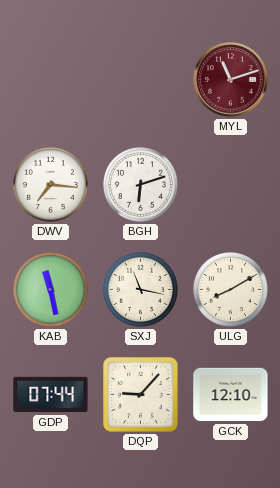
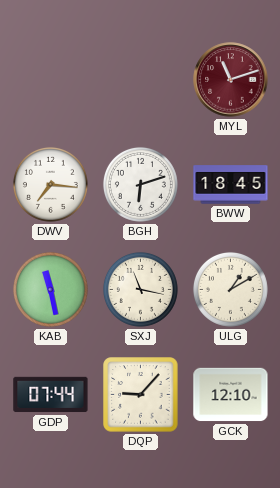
BWW: none -> 18:45 (231, 185)
ULG: 8:10 -> 1:10 (230, 289)
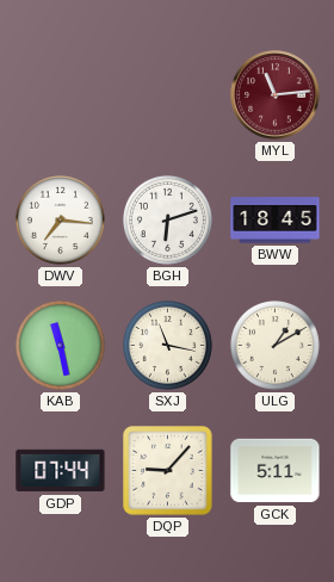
MYL: 11:12 -> 11:14 (276, 95)
GCK: 12:10 -> 5:11 (276, 471)
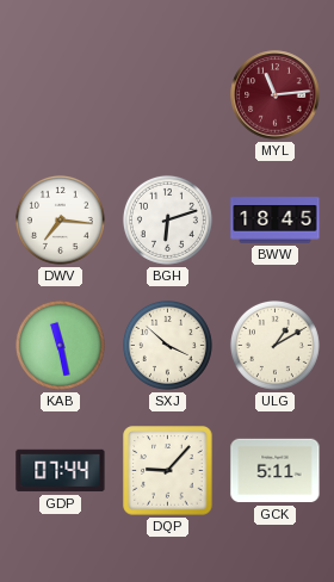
SXJ: 11:17 -> 3:52 (167, 345)
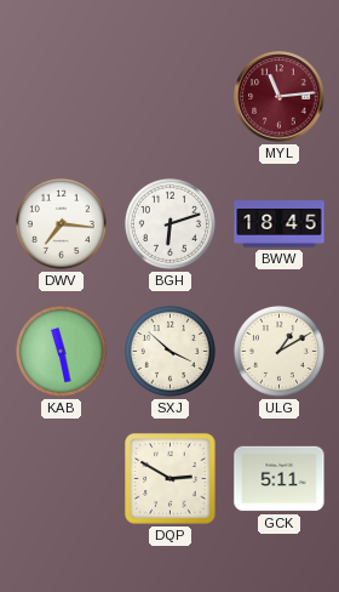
GDP: 07:44 -> none (61, 471)
DQP: 9:07 -> 2:50 (171, 479)
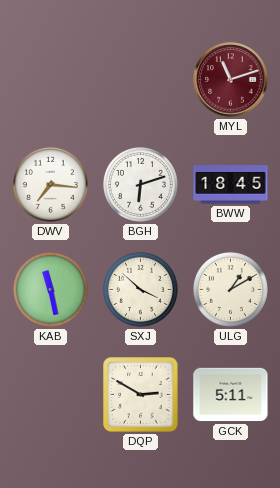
MYL: 11:14 -> 11:12 (231, 80)
